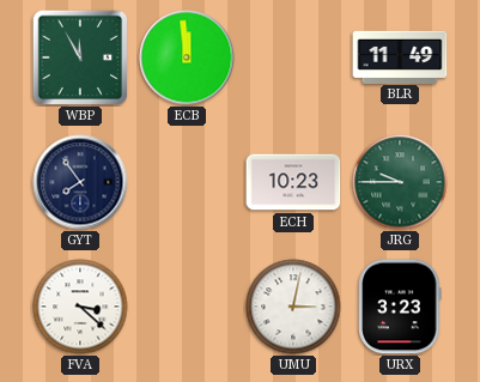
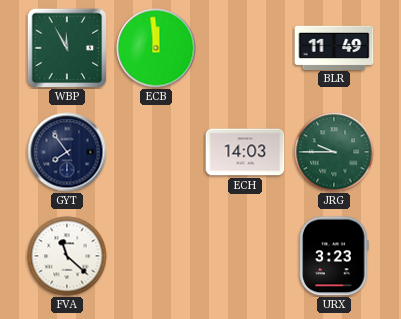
ECH: 10:23 -> 14:03 (245, 152)
FVA: 3:22 -> 11:22 (67, 256)
UMU: 3:02 -> none (293, 307)
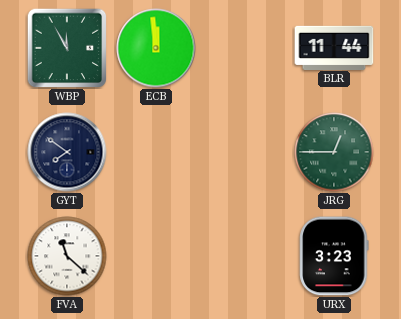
BLR: 11:49 -> 11:44 (334, 47)
GYT: 7:54 -> 7:51 (67, 152)
ECH: 14:03 -> none (245, 152)
JRG: 9:45 -> 12:45 (334, 152)
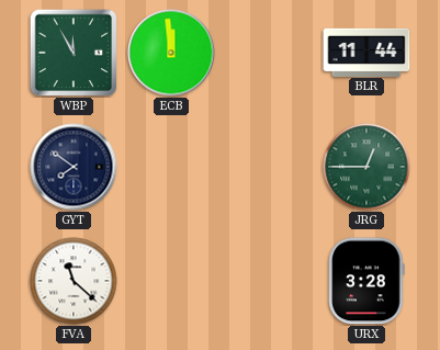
URX: 3:23 -> 3:28 (366, 281)
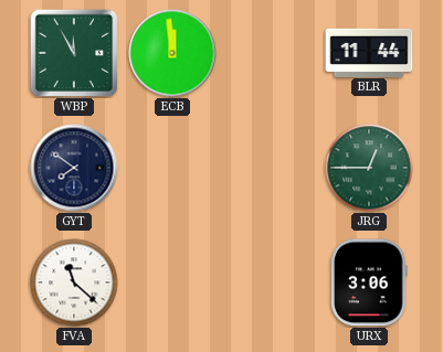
URX: 3:28 -> 3:06 (369, 282)
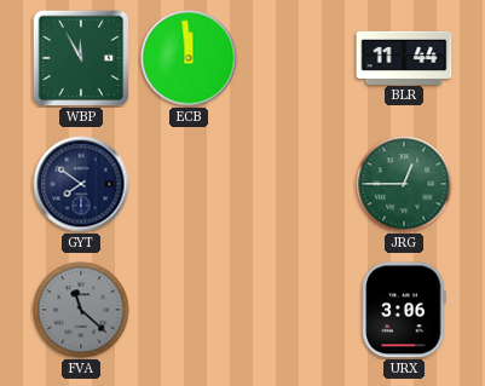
FVA dial: white -> grey (81, 310)
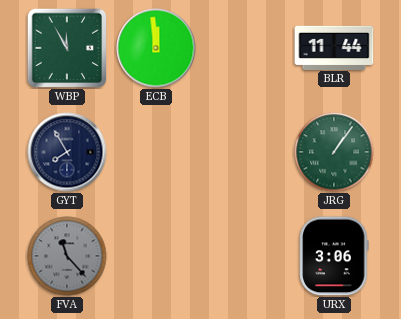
GYT: 7:51 -> 7:55 (67, 152)
JRG: 12:45 -> 1:06 (334, 152)
FVA: 11:22 -> 11:23 (67, 256)
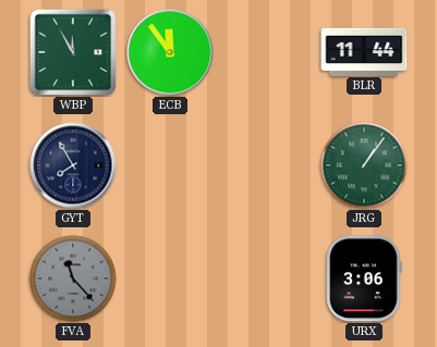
ECB: 11:59 -> 11:54 (170, 52)
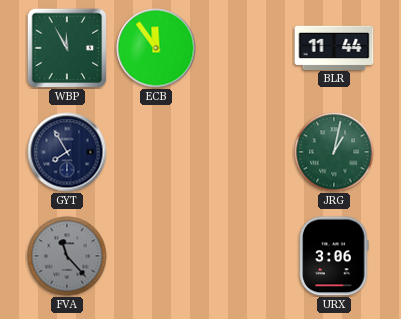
JRG: 1:06 -> 1:02 (334, 152)
